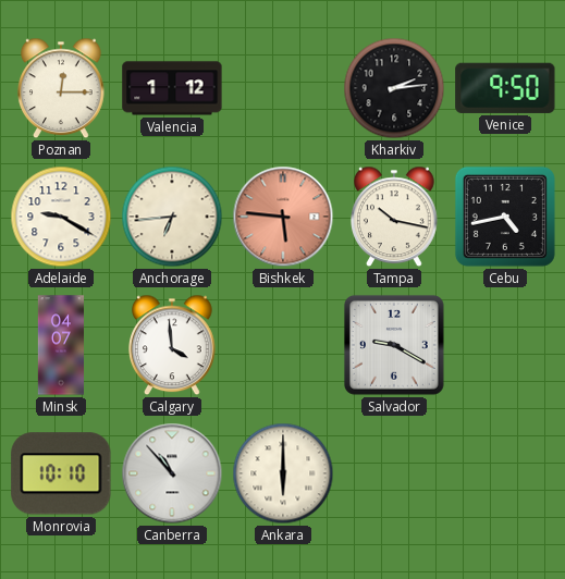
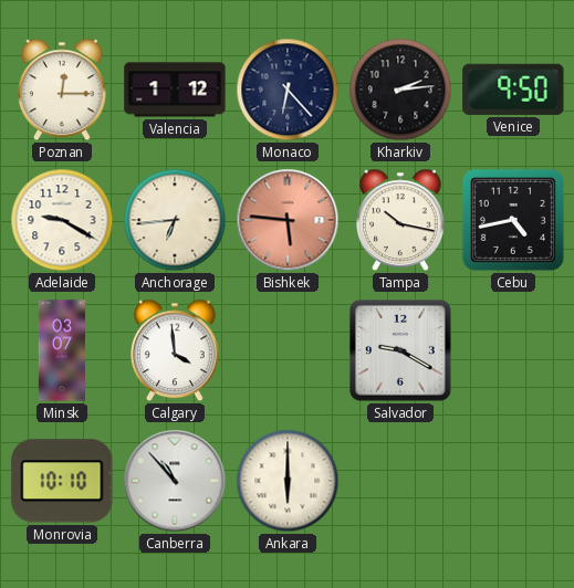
Monaco: none -> 6:23 (288, 90)
Minsk: 04:07 -> 03:07 (62, 350)
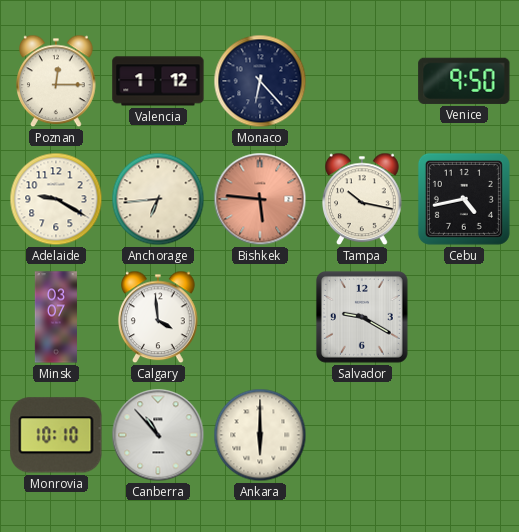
Kharkiv: 2:14 -> none (400, 90)
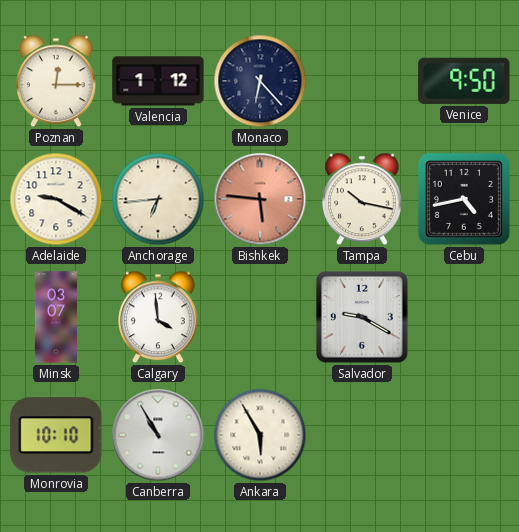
Canberra: 10:53 -> 10:55 (158, 435)
Ankara: 6:00 -> 5:55 (260, 435)
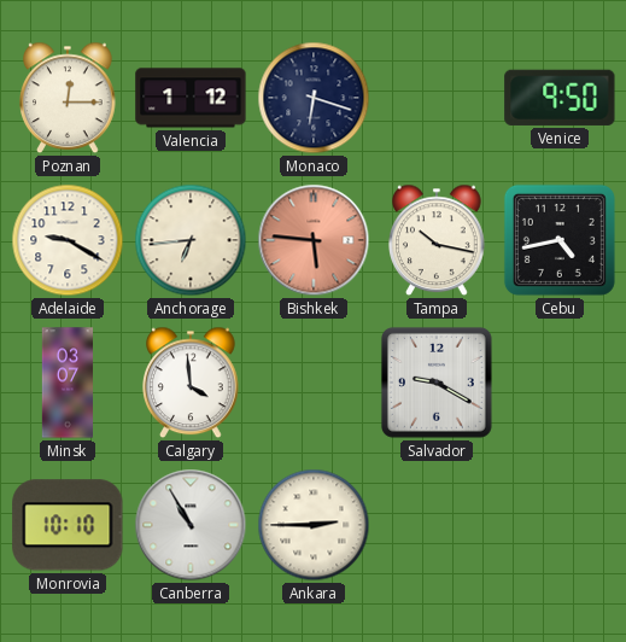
Monaco: 6:23 -> 6:18 (314, 98)
Ankara: 5:55 -> 2:45 (314, 525)
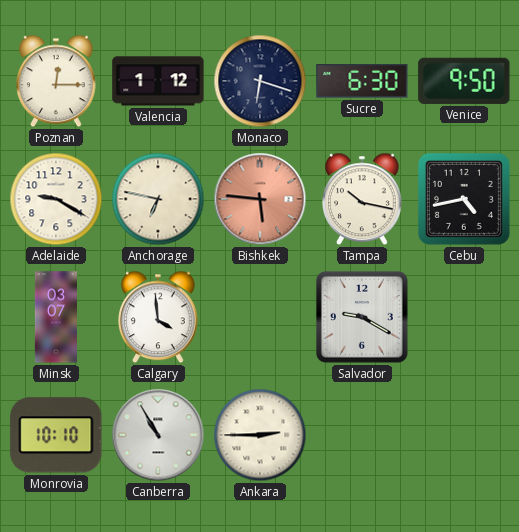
Sucre: none -> 6:30 (362, 81)
Anchorage: 6:44 -> 6:47 (158, 199)
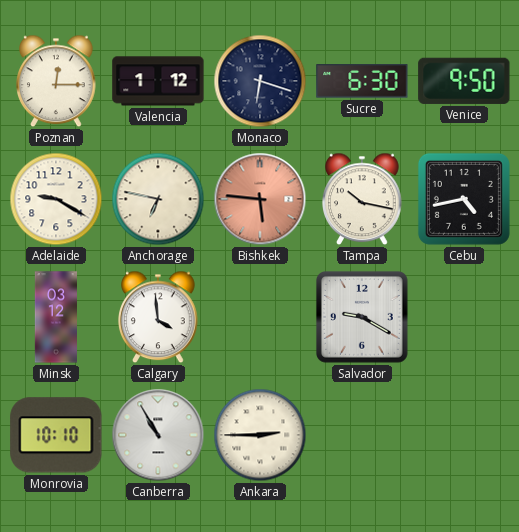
Minsk: 03:07 -> 03:12 (56, 317)
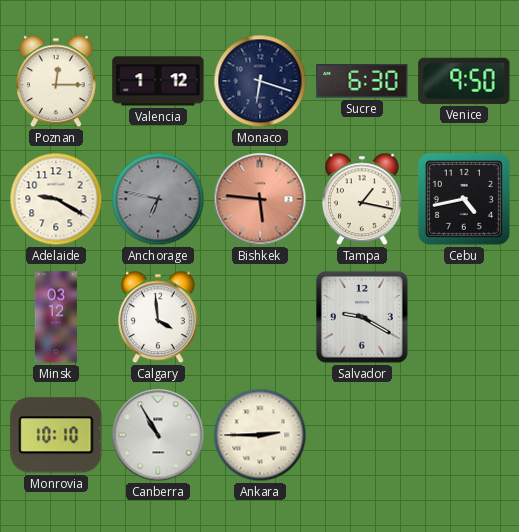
Anchorage dial: cream -> grey (158, 199)
Tampa: 10:17 -> 1:17 (363, 199)
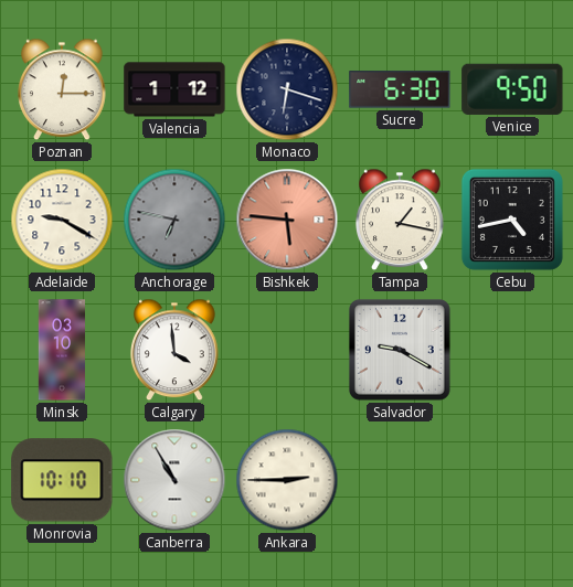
Minsk: 03:12 -> 03:10 (62, 350)
